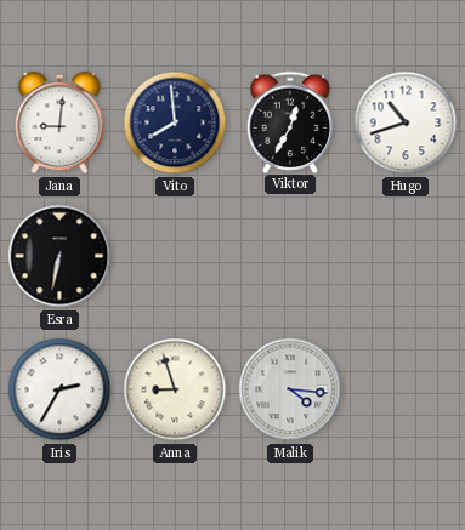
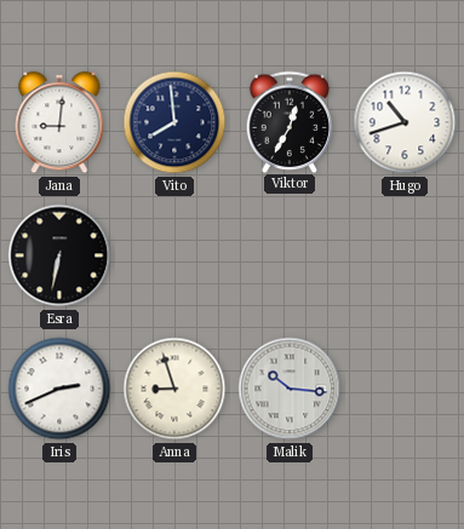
Iris: 2:35 -> 2:41 (59, 389)
Malik: 4:16 -> 10:16 (290, 389)
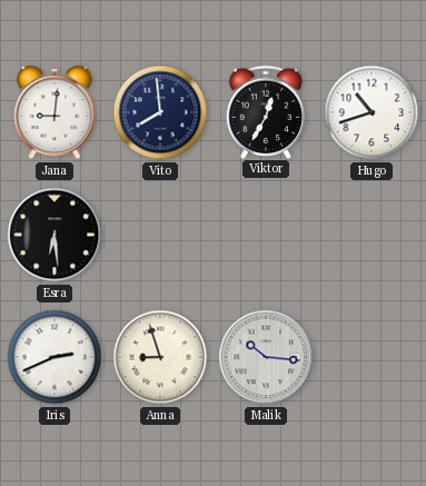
Esra: 6:32 -> 6:29 (55, 235)
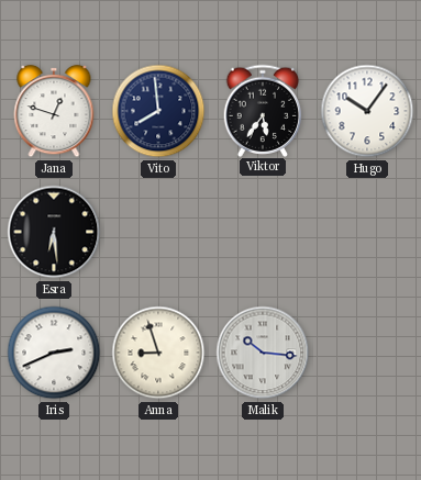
Jana: 9:01 -> 12:48 (54, 111)
Viktor: 12:35 -> 5:36 (263, 110)
Hugo: 10:42 -> 10:06 (367, 111)
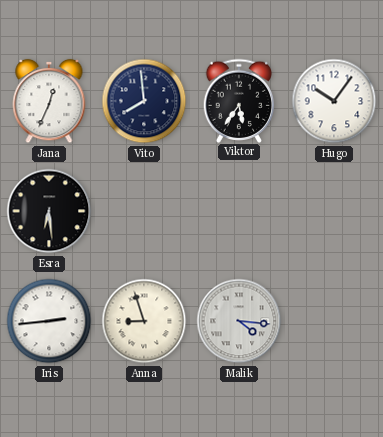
Jana: 12:48 -> 12:34 (49, 101)
Iris: 2:41 -> 2:44 (49, 321)
Malik: 10:16 -> 4:16 (239, 321)
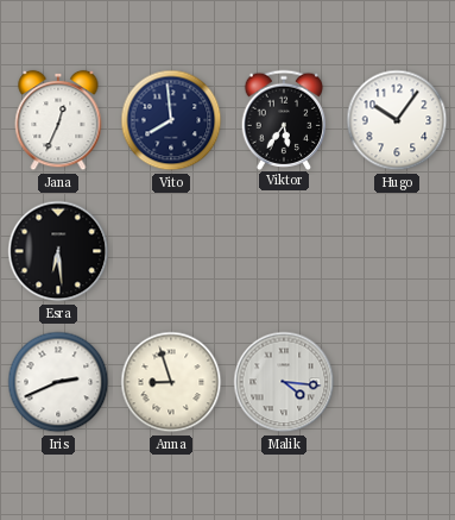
Iris: 2:44 -> 2:41 (58, 382)
